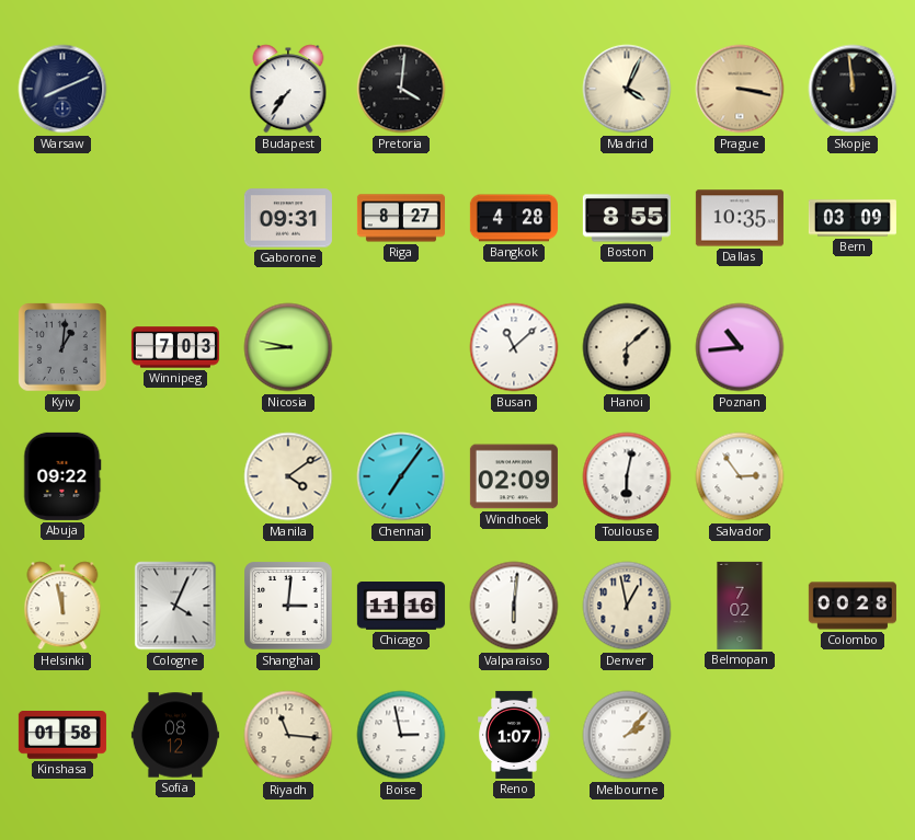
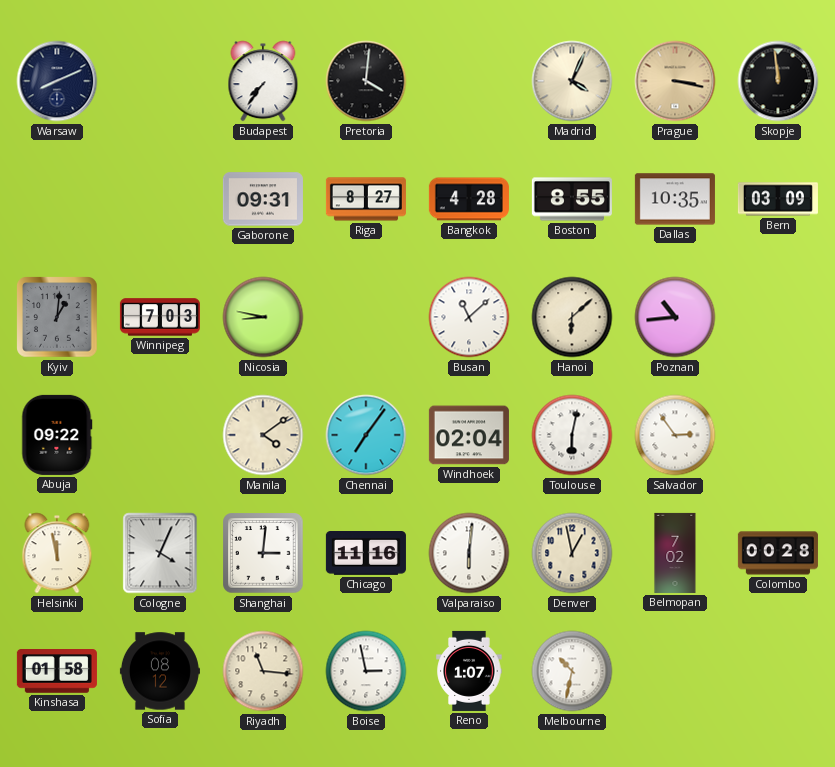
Windhoek: 02:09 -> 02:04 (469, 435)
Melbourne: 2:07 -> 10:32 (572, 671)
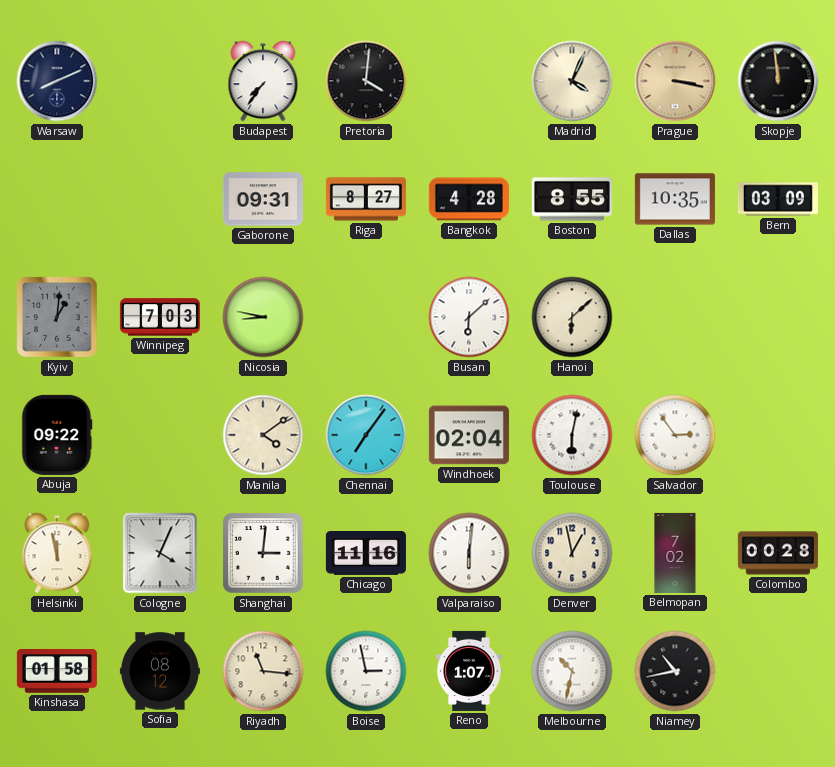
Busan: 11:08 -> 6:08 (469, 317)
Poznan: 10:44 -> none (675, 317)
Niamey: none -> 10:43 (675, 671)
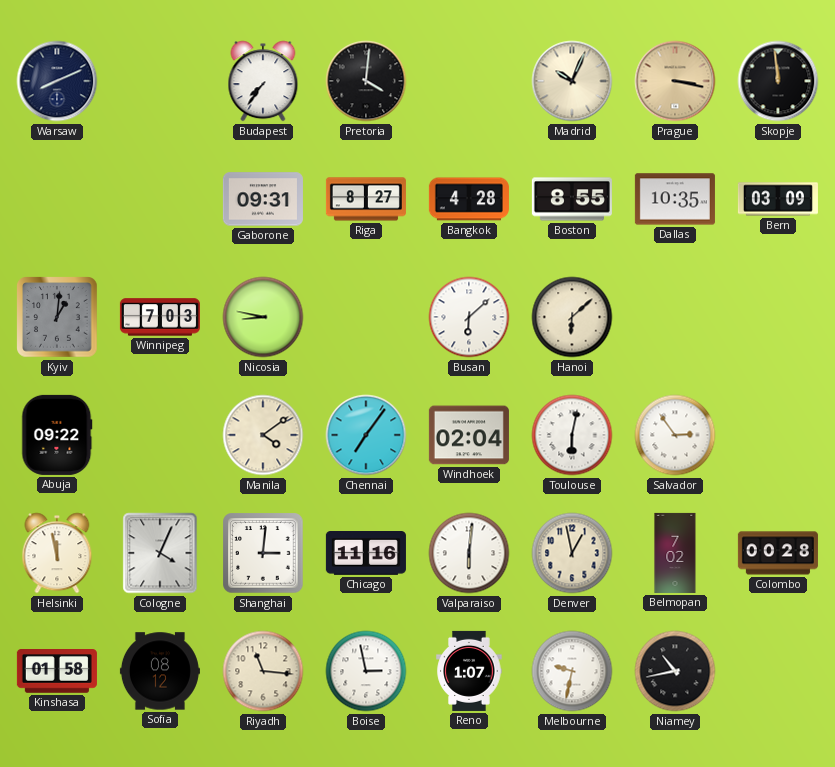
Madrid: 4:04 -> 10:04 (572, 81)
Melbourne: 10:32 -> 9:32 (572, 671)
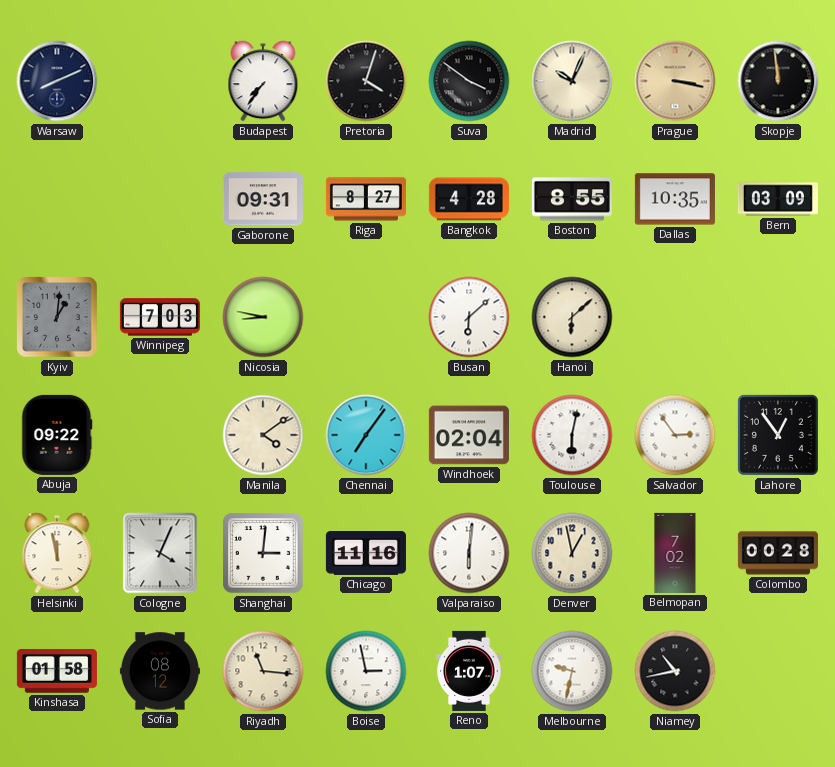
Pretoria: 4:01 -> 4:03 (366, 81)
Suva: none -> 3:51 (469, 81)
Lahore: none -> 12:54 (778, 435)
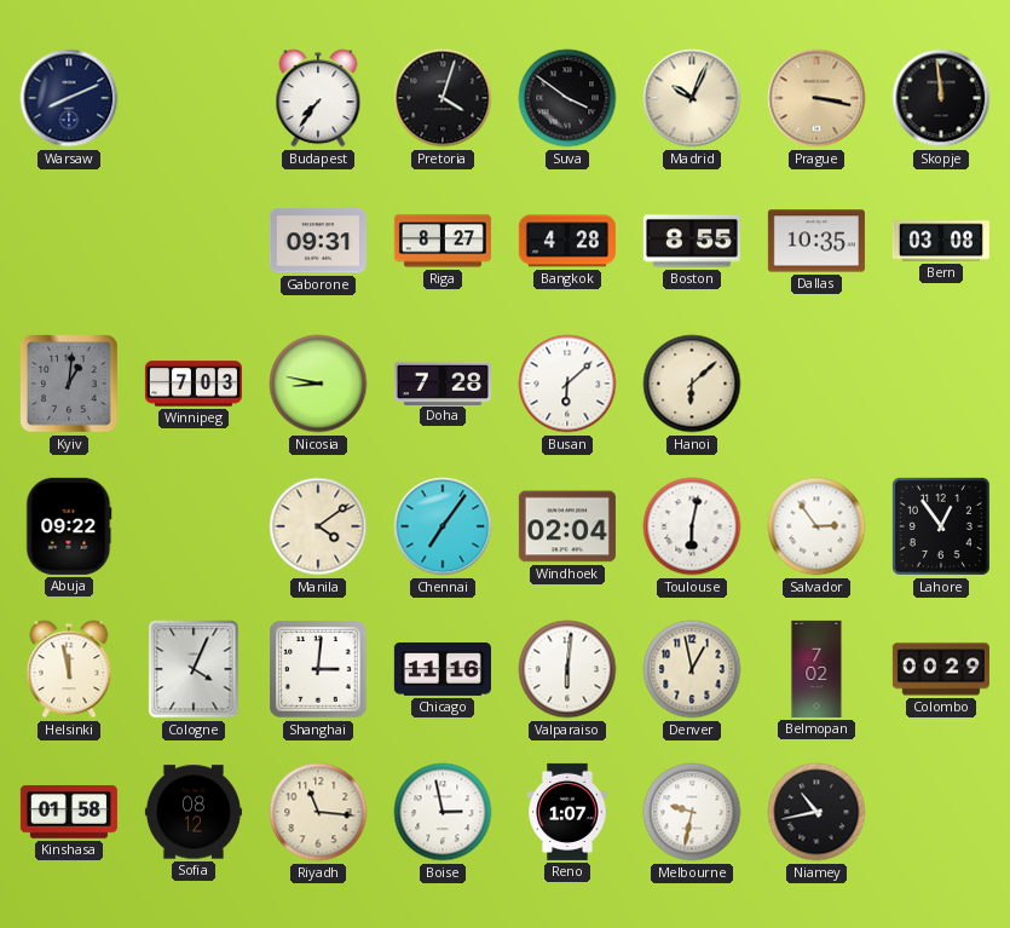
Bern: 03:09 -> 03:08 (941, 241)
Doha: none -> 7:28 (443, 382)
Colombo: 00:28 -> 00:29 (941, 669)
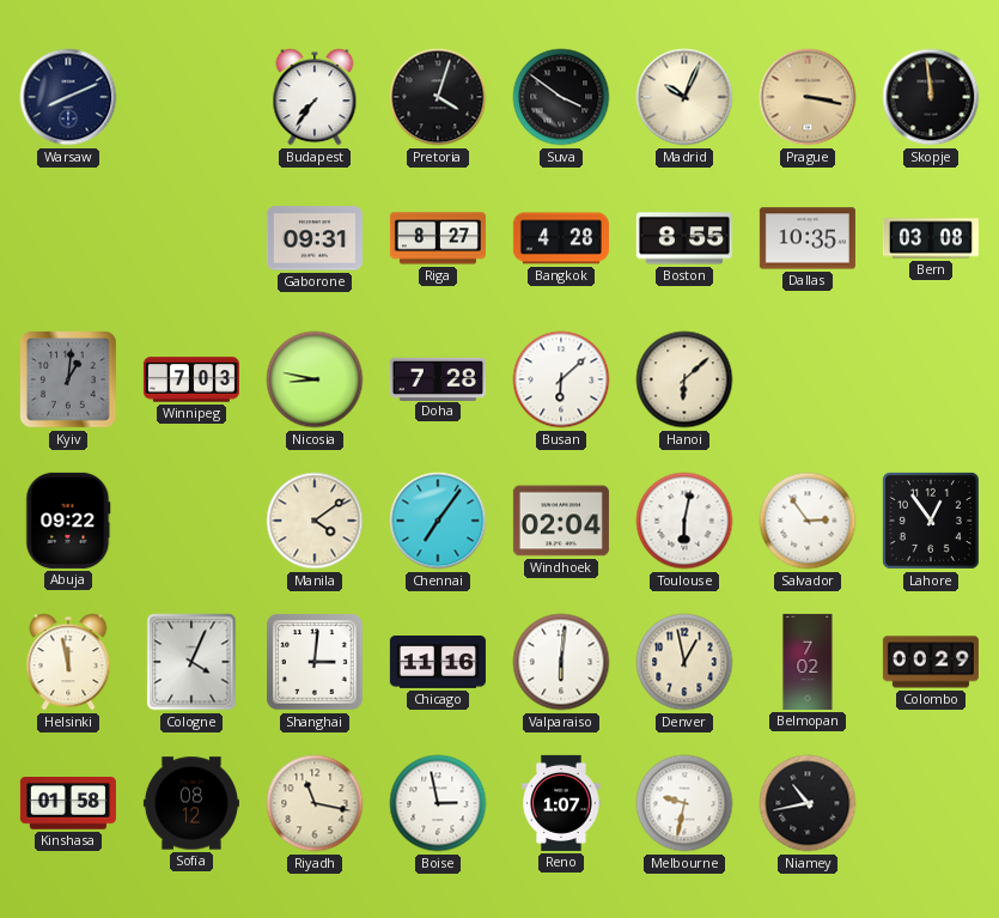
Riyadh: 11:16 -> 11:17 (315, 803)
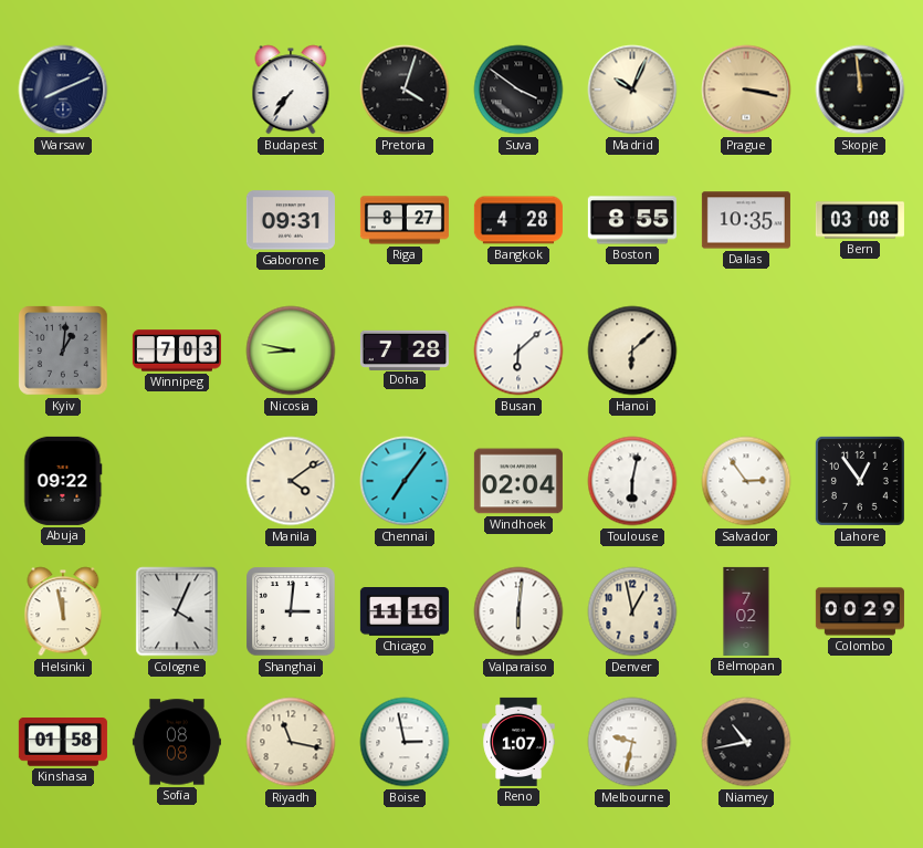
Sofia: 08:12 -> 08:08 (177, 742)
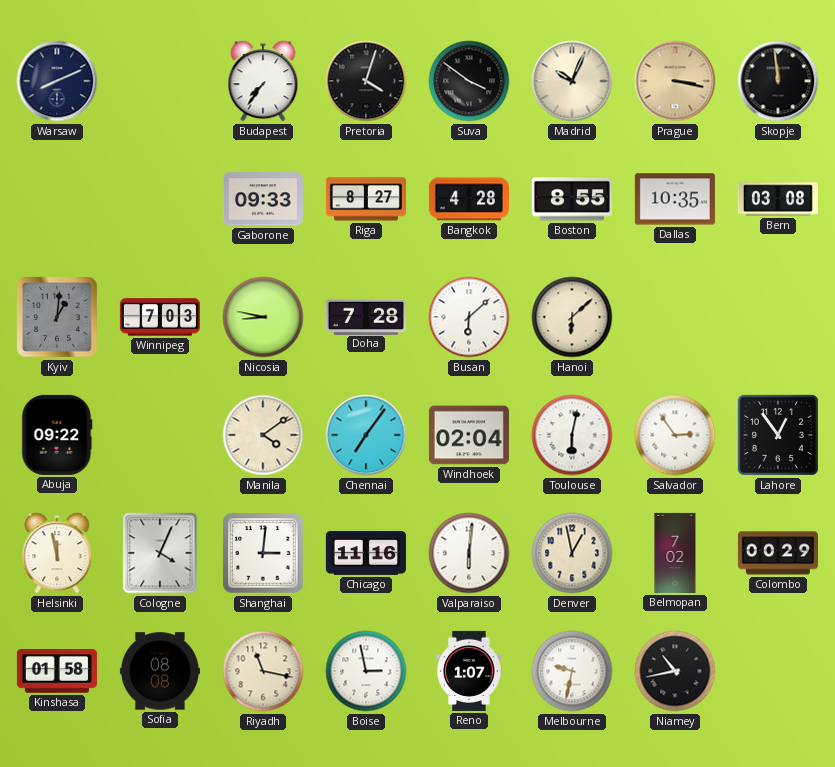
Gaborone: 09:31 -> 09:33 (263, 199)
